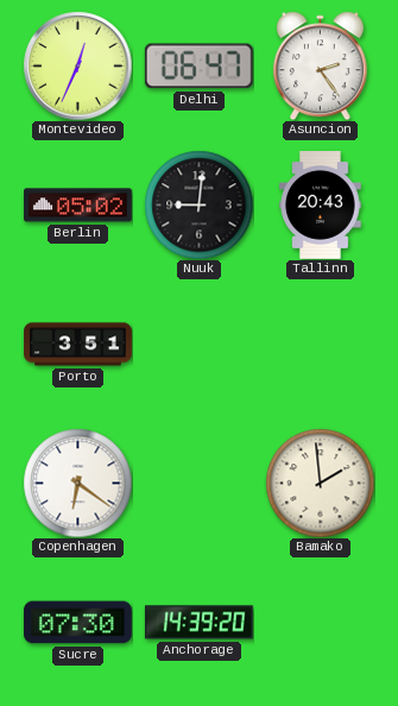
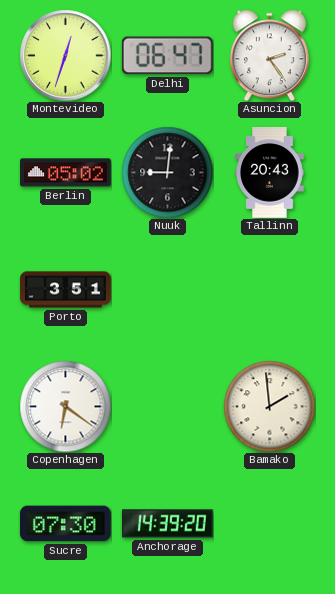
Montevideo: 12:34 -> 12:33 (65, 55)
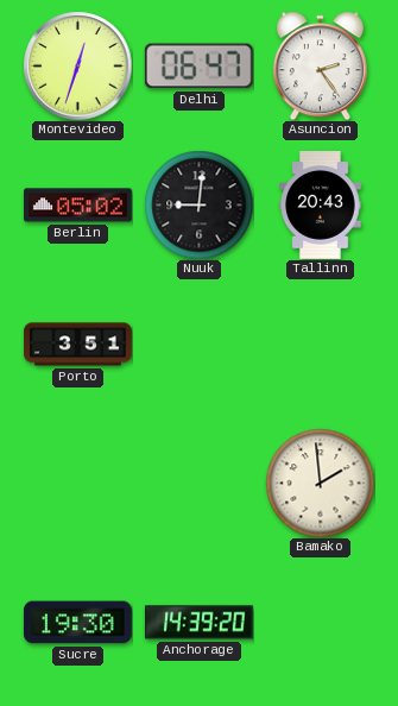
Copenhagen: 6:21 -> none (65, 406)
Sucre: 07:30 -> 19:30 (77, 623)
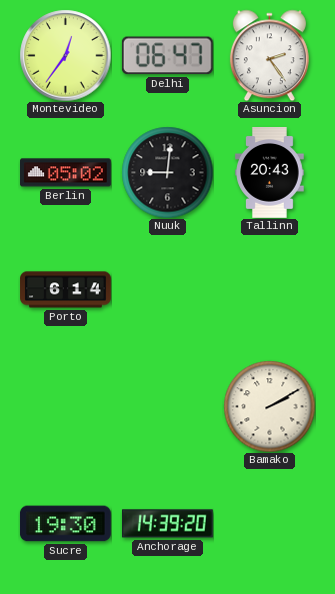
Montevideo: 12:33 -> 12:36 (65, 55)
Porto: 3:51 -> 6:14 (66, 290)
Bamako: 1:59 -> 2:10 (269, 406)
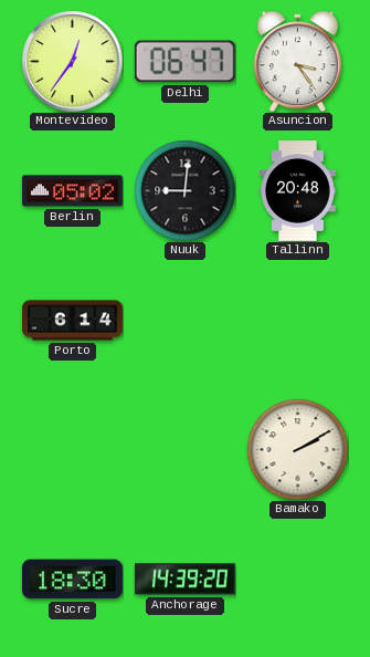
Asuncion: 2:24 -> 3:24 (297, 61)
Tallinn: 20:43 -> 20:48 (298, 191)
Sucre: 19:30 -> 18:30 (72, 580)
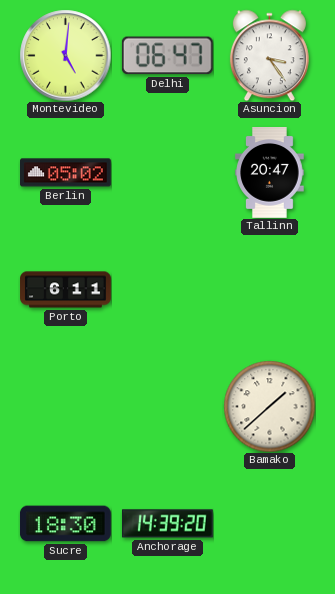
Montevideo: 12:36 -> 5:01 (65, 55)
Nuuk: 9:01 -> none (184, 190)
Tallinn: 20:48 -> 20:47 (270, 173)
Porto: 6:14 -> 6:11 (66, 290)
Bamako: 2:10 -> 1:38 (269, 406)
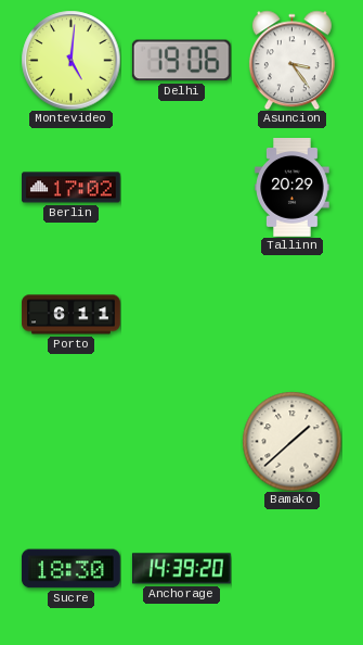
Delhi: 06:47 -> 19:06 (181, 61)
Berlin: 05:02 -> 17:02 (72, 188)
Tallinn: 20:47 -> 20:29 (293, 188)
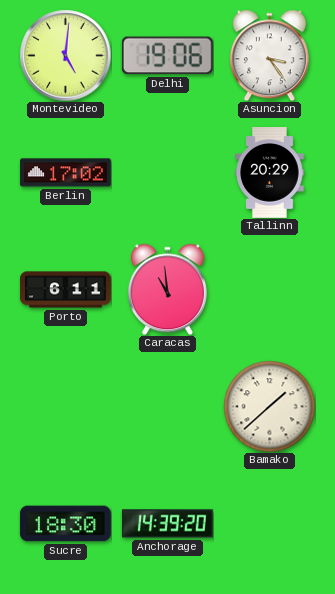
Caracas: none -> 10:59 (167, 289)
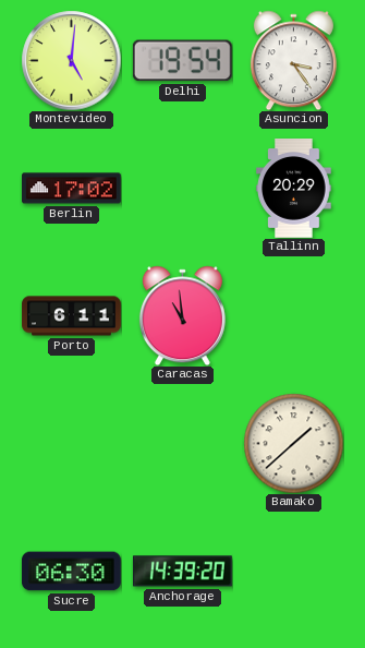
Delhi: 19:06 -> 19:54 (182, 61)
Sucre: 18:30 -> 06:30 (71, 572)
